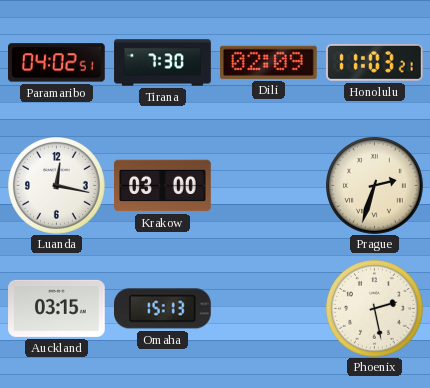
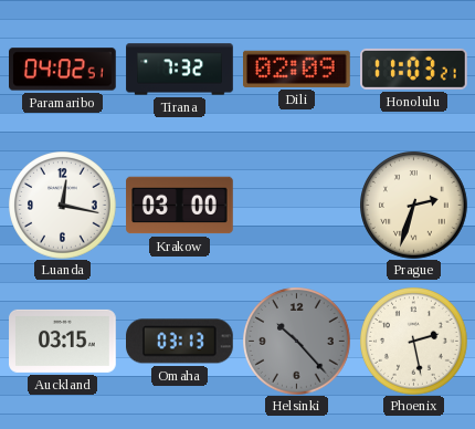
Tirana: 7:30 -> 7:32 (180, 70)
Omaha: 15:13 -> 03:13 (180, 342)
Helsinki: none -> 10:23 (297, 342)
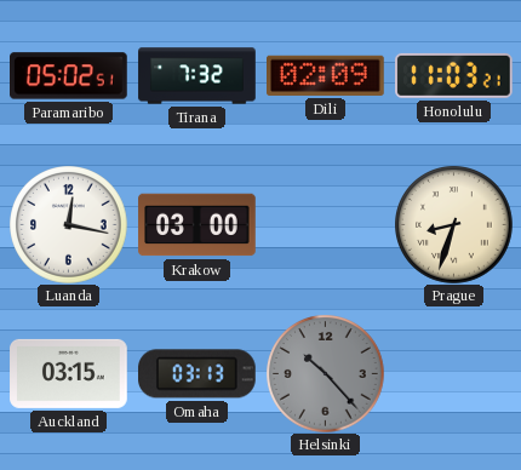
Paramaribo: 04:02 -> 05:02 (69, 76)
Prague: 2:33 -> 8:33 (454, 225)
Phoenix: 2:28 -> none (414, 342)
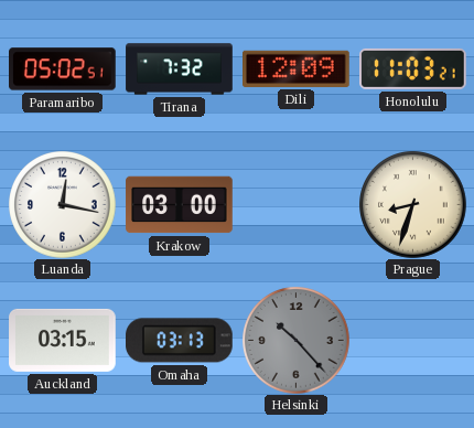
Dili: 02:09 -> 12:09 (297, 68)
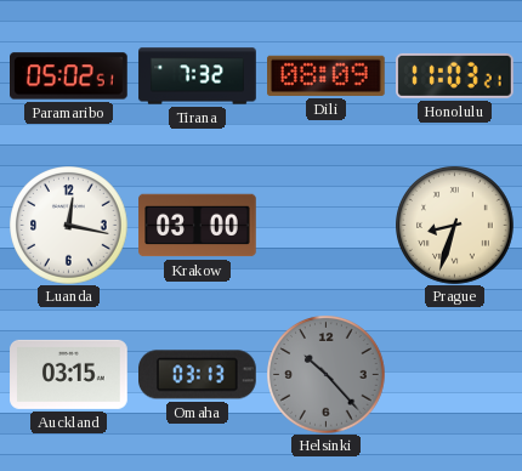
Dili: 12:09 -> 08:09 (327, 75)
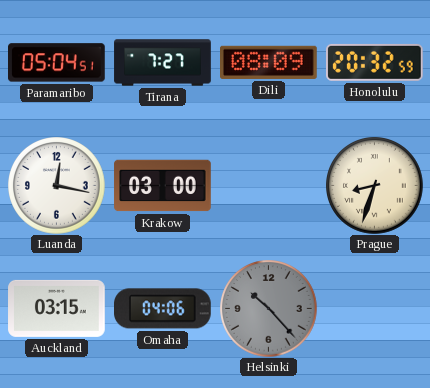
Paramaribo: 05:02 -> 05:04 (57, 63)
Tirana: 7:32 -> 7:27 (163, 63)
Honolulu: 11:03 -> 20:32 (375, 62)
Omaha: 03:13 -> 04:06 (163, 309)
